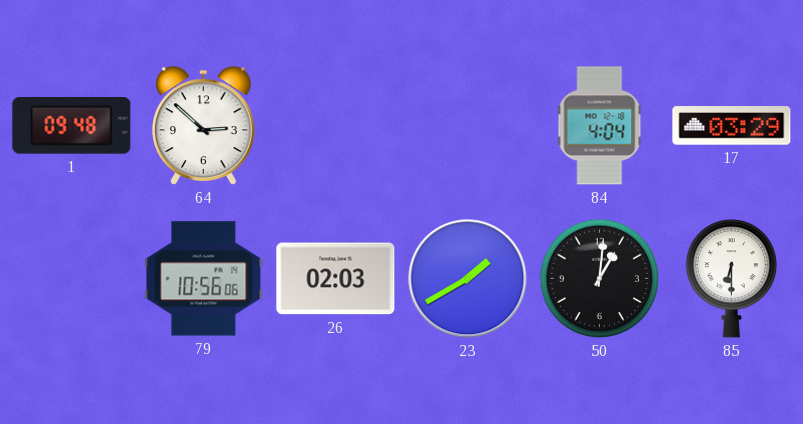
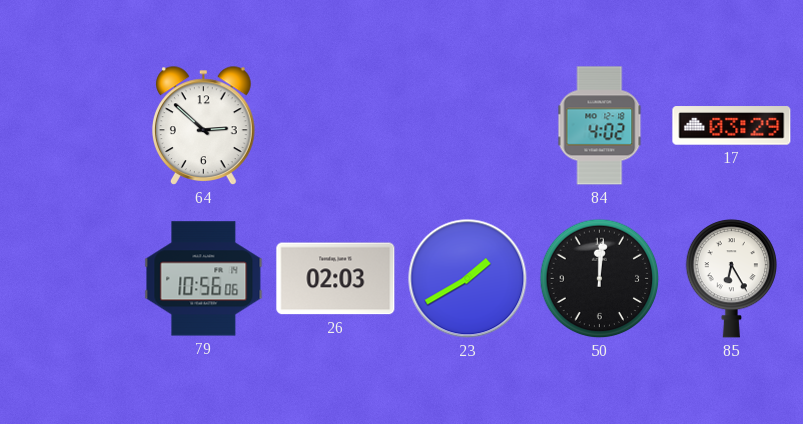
1: 09:48 -> none (72, 126)
84: 4:04 -> 4:02 (600, 126)
50: 1:01 -> 12:01 (600, 279)
85: 6:30 -> 6:25 (731, 279)
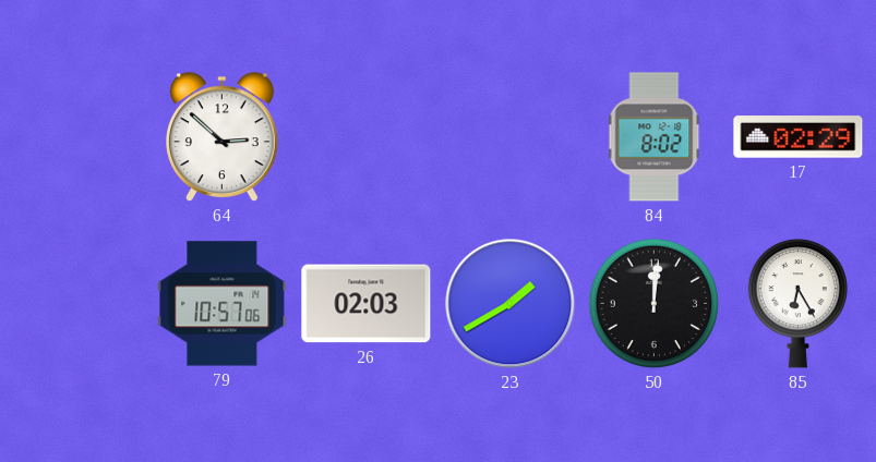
84: 4:02 -> 8:02 (655, 137)
17: 03:29 -> 02:29 (799, 137)
79: 10:56 -> 10:57 (223, 304)
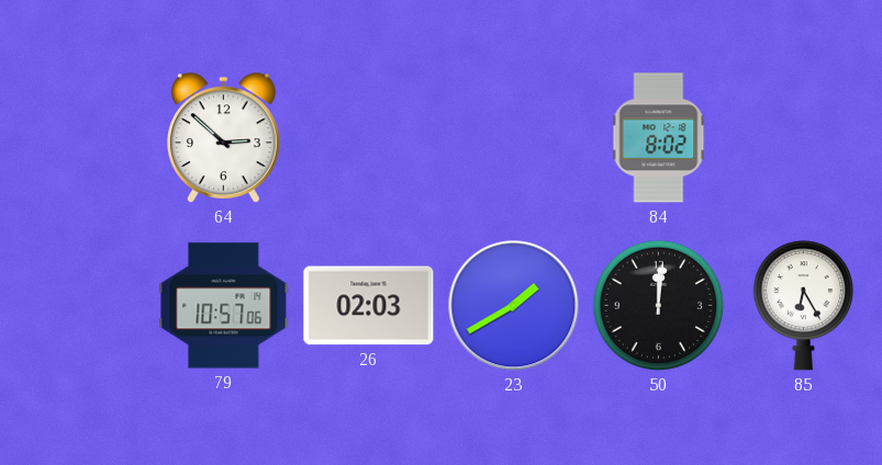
17: 02:29 -> none (799, 137)
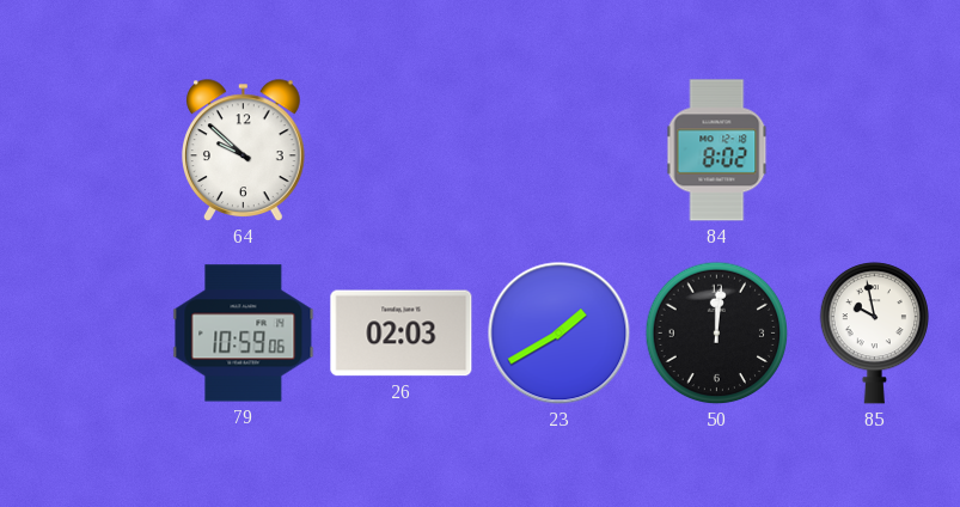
64: 2:52 -> 9:52 (244, 151)
79: 10:57 -> 10:59 (244, 334)
85: 6:25 -> 9:58 (874, 334)
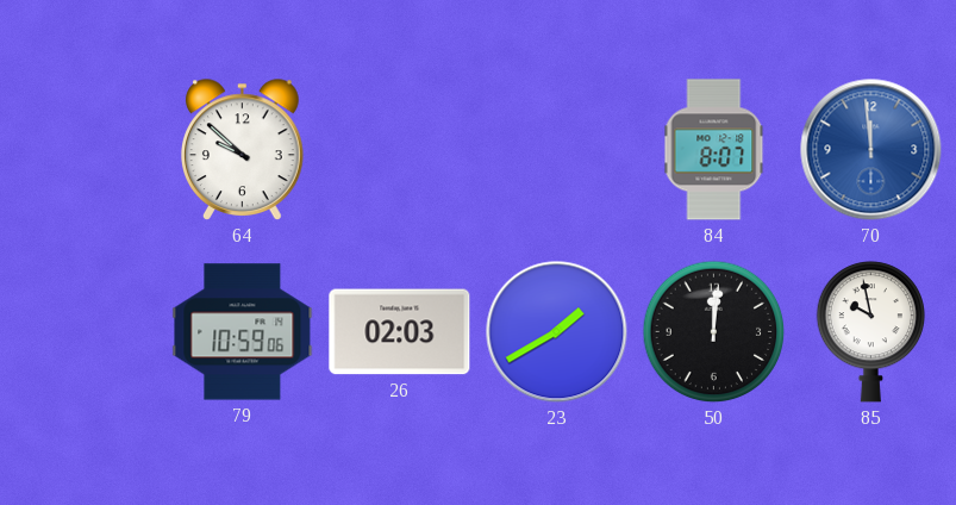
84: 8:02 -> 8:07 (714, 150)
70: none -> 11:59 (871, 150)
